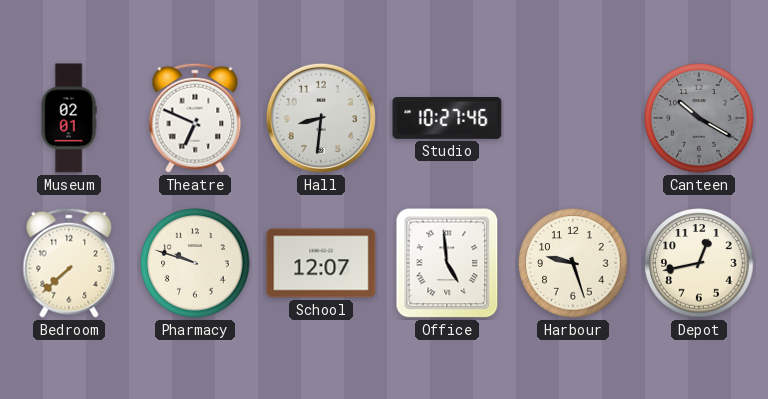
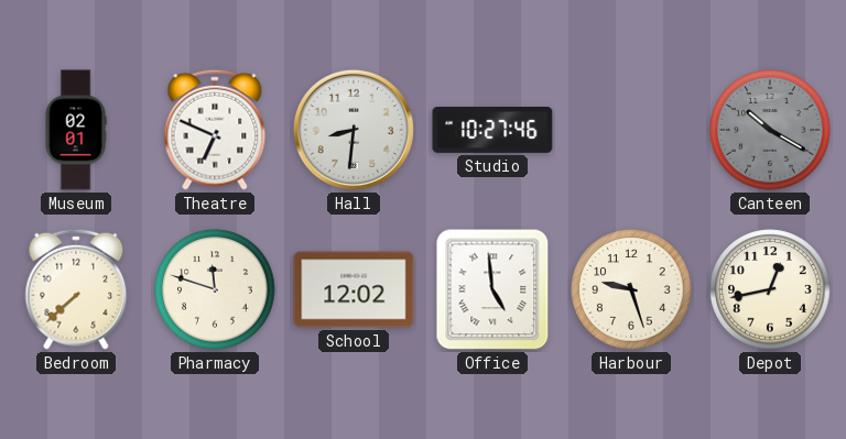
Pharmacy: 9:48 -> 11:48 (215, 289)
School: 12:07 -> 12:02 (354, 289)
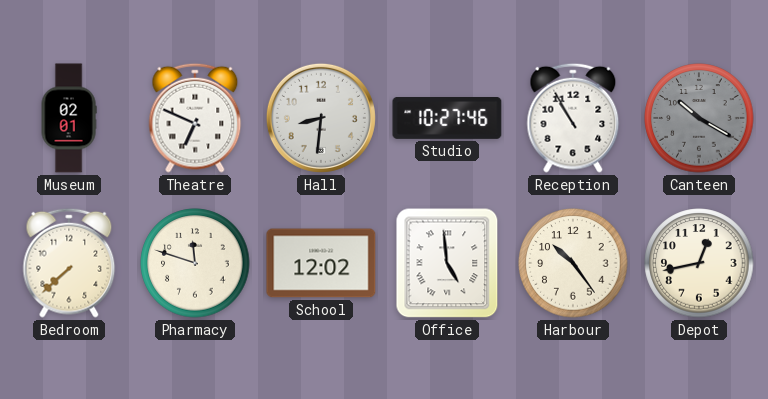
Reception: none -> 10:55 (573, 118)
Harbour: 9:27 -> 10:24 (573, 263)
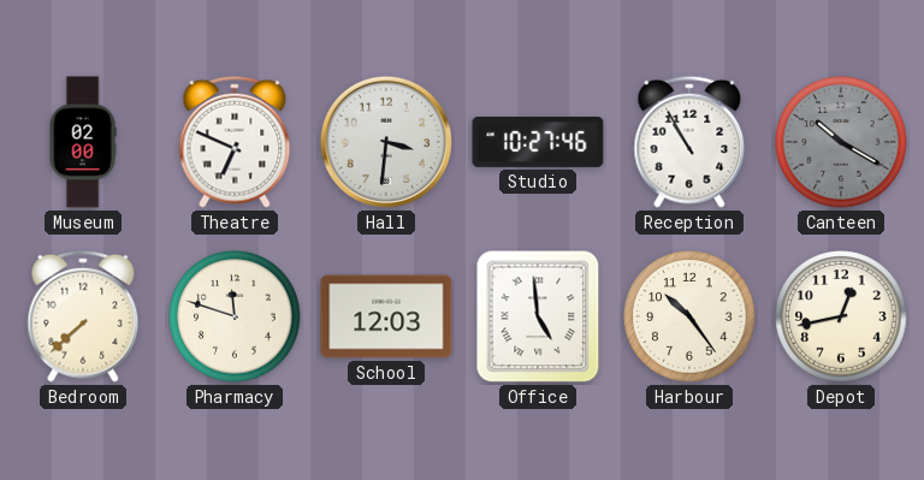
Museum: 02:01 -> 02:00 (83, 142)
Hall: 8:31 -> 3:31 (386, 142)
School: 12:02 -> 12:03 (386, 316)
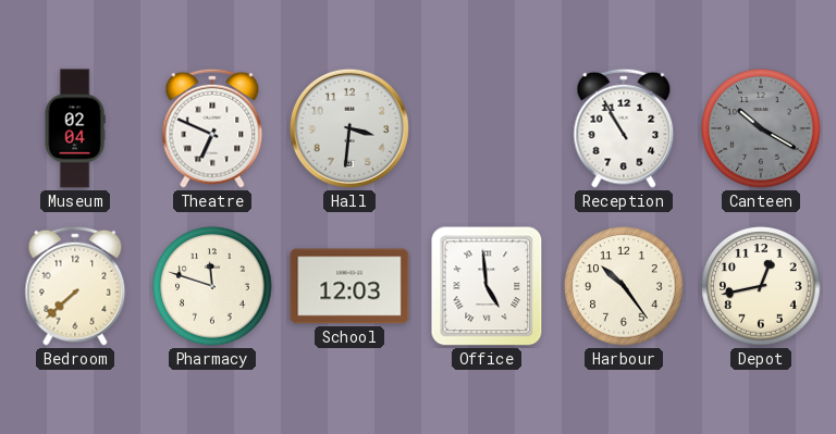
Museum: 02:00 -> 02:04 (75, 128)
Studio: 10:27 -> none (538, 143)
